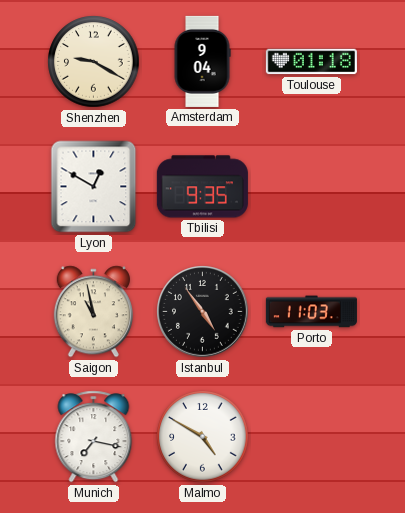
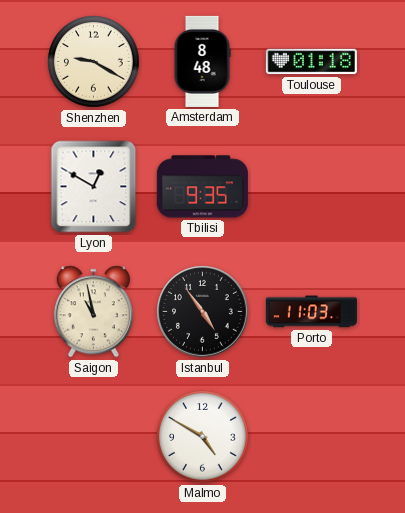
Amsterdam: 9:04 -> 8:48 (202, 61)
Munich: 7:17 -> none (94, 437)
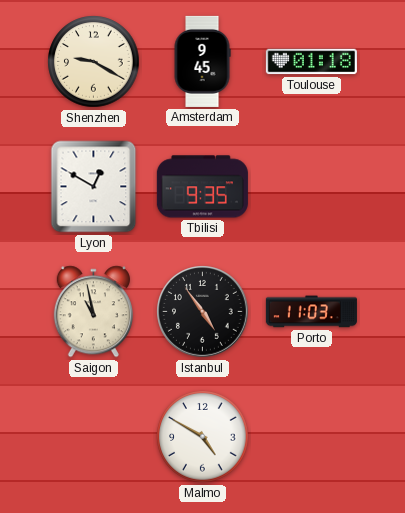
Amsterdam: 8:48 -> 9:45 (202, 61)
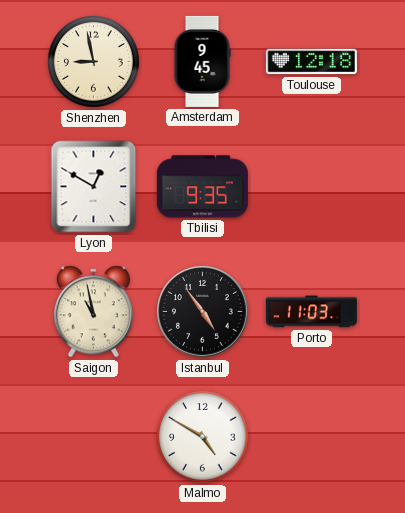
Shenzhen: 9:20 -> 8:58 (94, 62)
Toulouse: 01:18 -> 12:18 (311, 62)
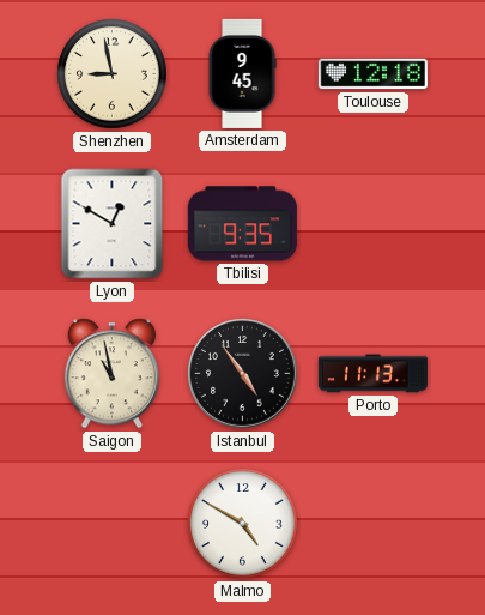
Porto: 11:03 -> 11:13 (372, 374)
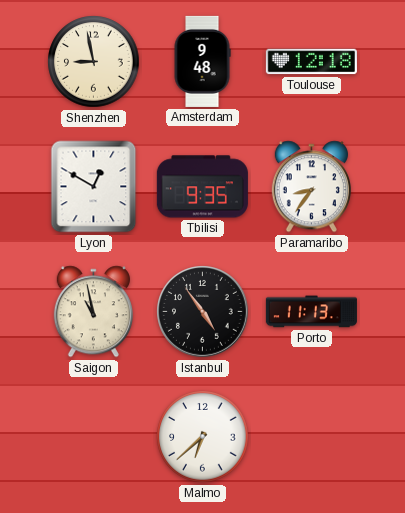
Amsterdam: 9:45 -> 9:48 (202, 61)
Paramaribo: none -> 8:36 (311, 187)
Malmo: 4:50 -> 6:38 (203, 437)
